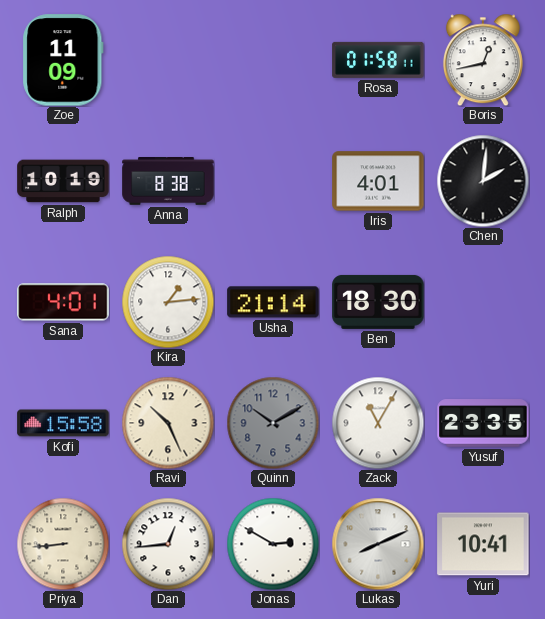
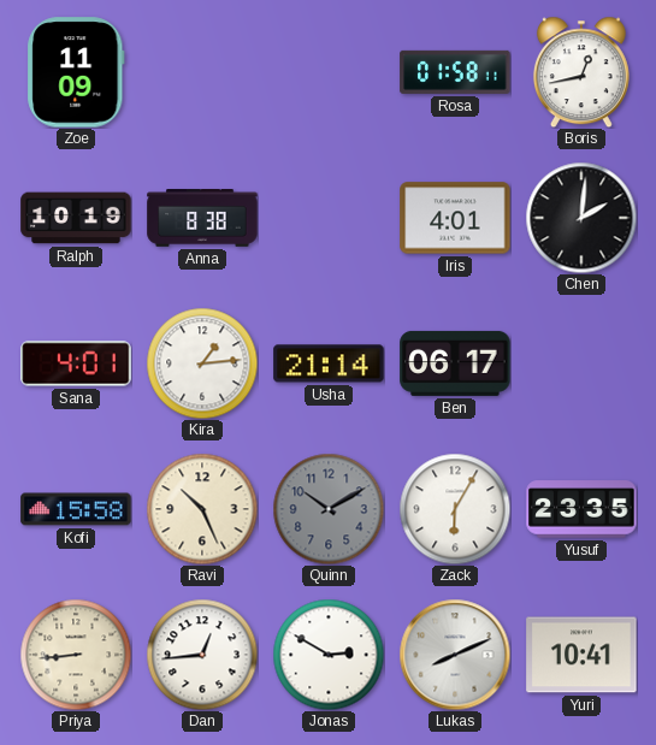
Ben: 18:30 -> 06:17 (455, 363)
Zack: 11:05 -> 6:05 (455, 509)
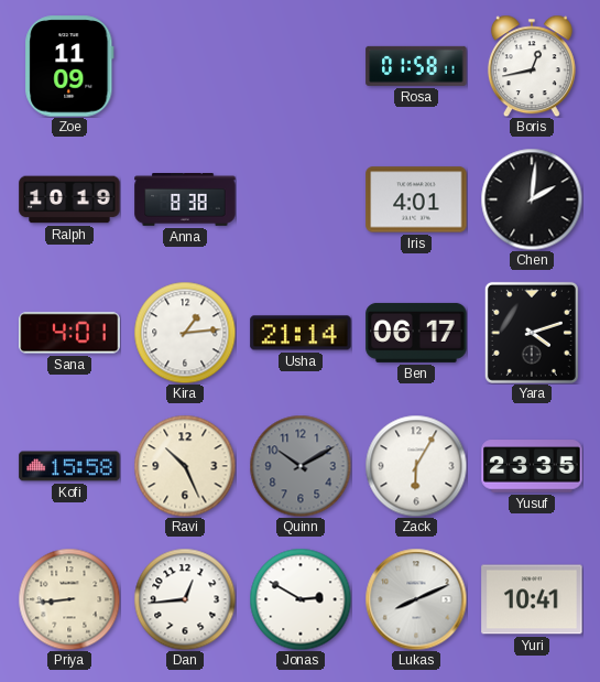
Yara: none -> 4:12 (532, 333)
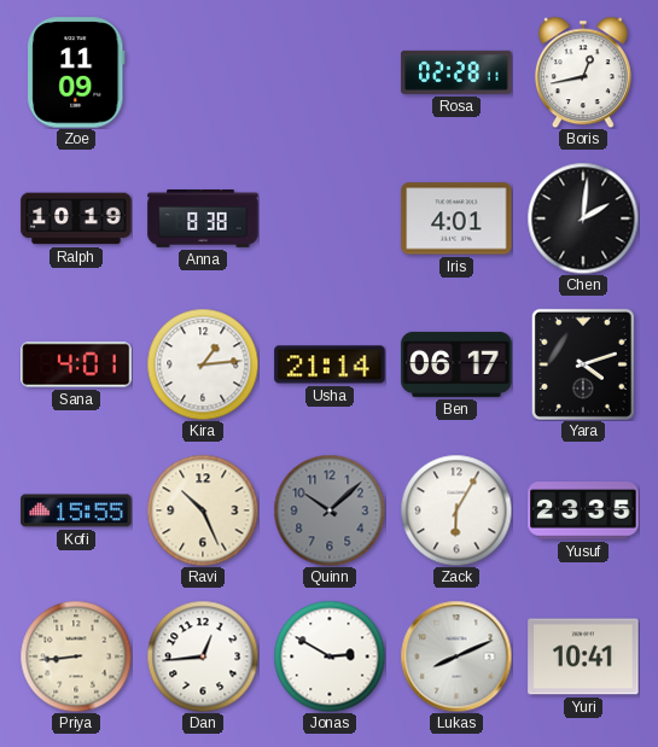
Rosa: 01:58 -> 02:28 (456, 72)
Kofi: 15:58 -> 15:55 (76, 510)
Quinn: 10:10 -> 10:08 (330, 510)
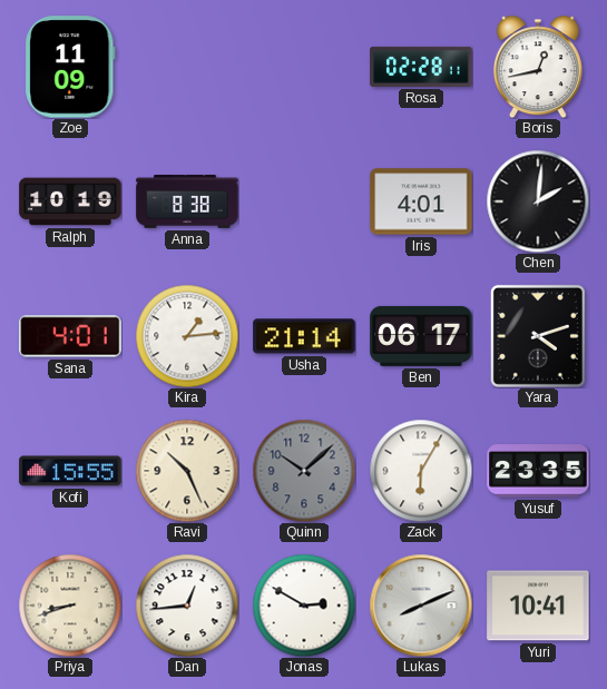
Priya: 8:44 -> 8:42 (70, 606)
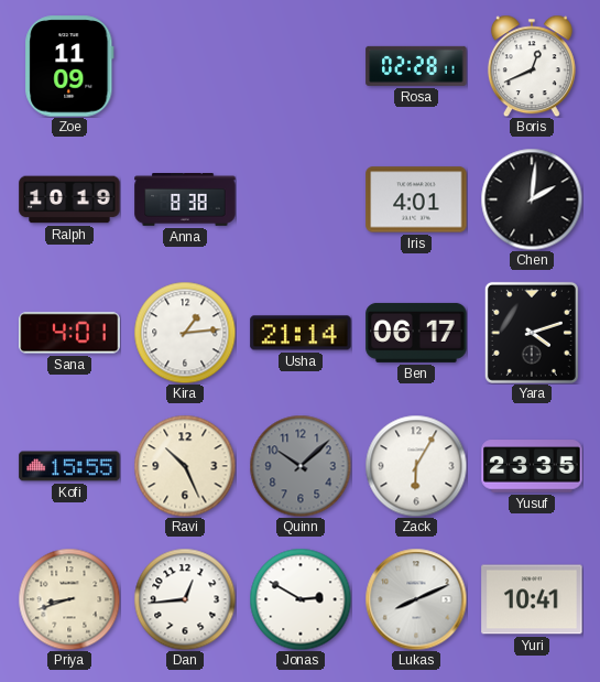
Boris: 12:43 -> 12:41 (532, 66)
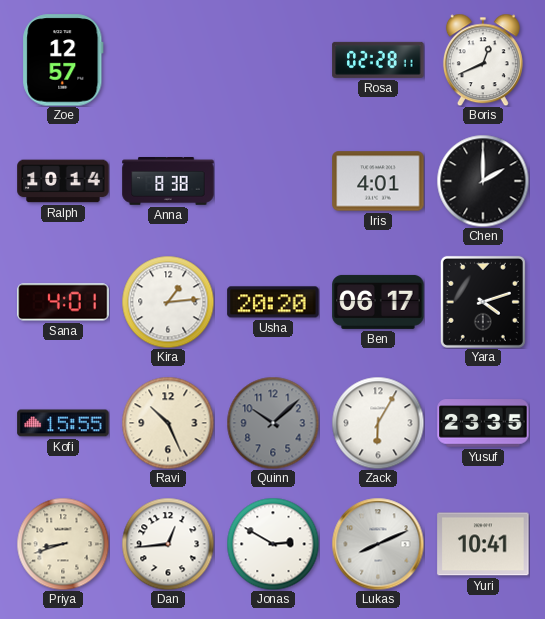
Zoe: 11:09 -> 12:57 (63, 60)
Ralph: 10:19 -> 10:14 (63, 181)
Chen: 2:01 -> 2:00 (483, 181)
Usha: 21:14 -> 20:20 (273, 302)
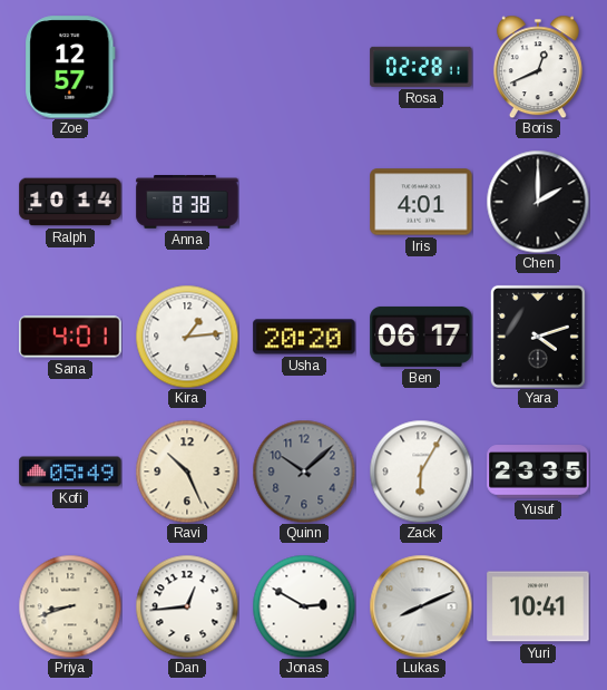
Kofi: 15:55 -> 05:49 (70, 472)
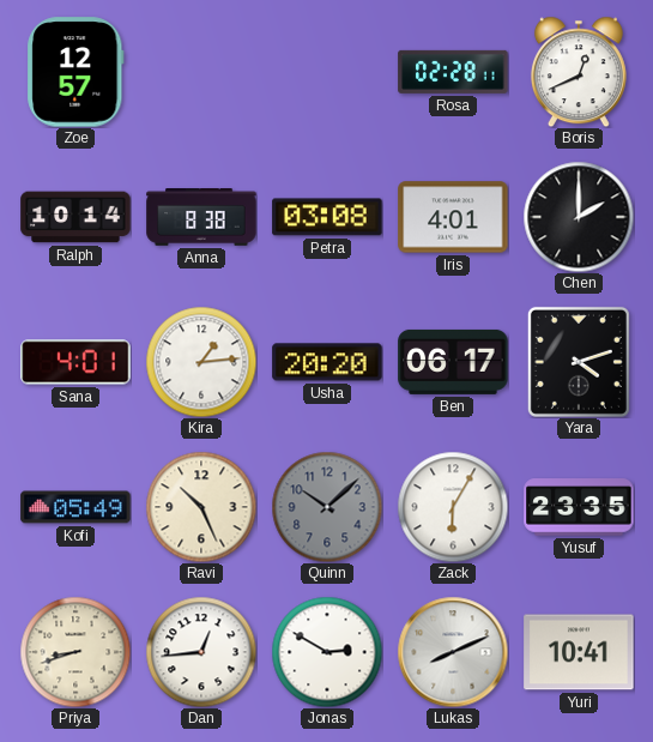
Petra: none -> 03:08 (327, 217)
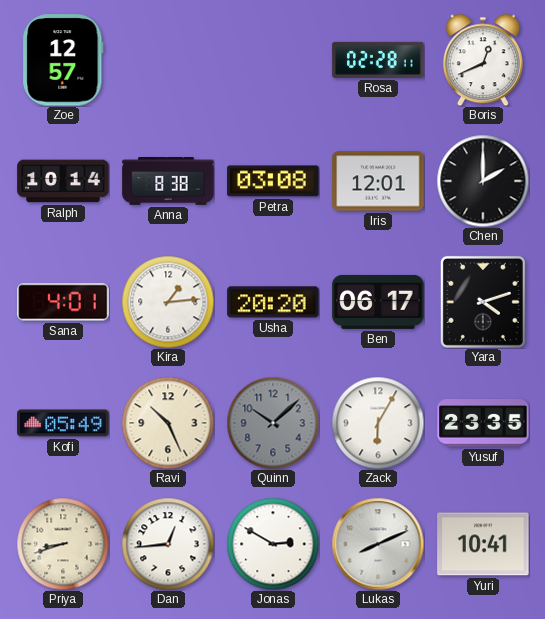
Iris: 4:01 -> 12:01 (378, 181)
